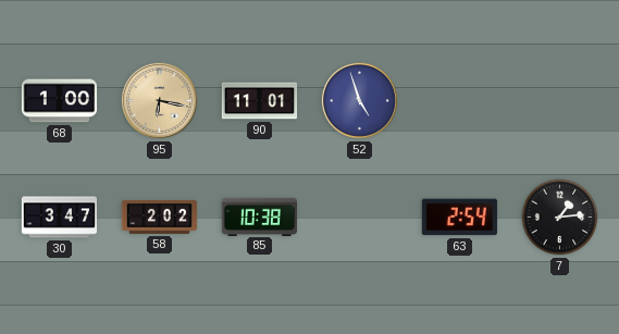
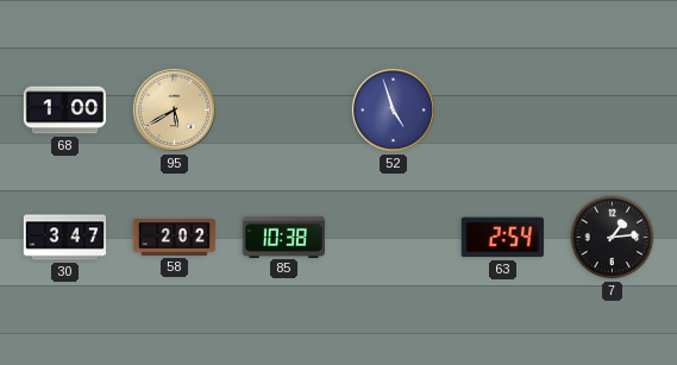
95: 6:17 -> 5:40 (174, 109)
90: 11:01 -> none (260, 101)
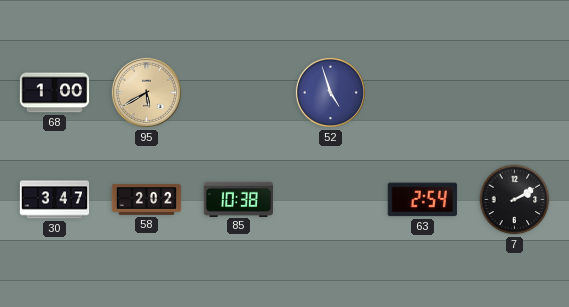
7: 1:14 -> 2:10 (515, 200)
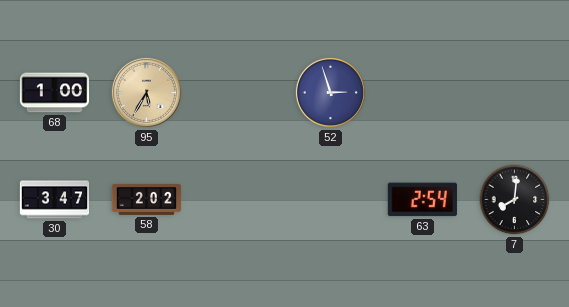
95: 5:40 -> 5:35 (146, 92)
52: 4:57 -> 2:57 (330, 92)
85: 10:38 -> none (238, 199)
7: 2:10 -> 8:01 (515, 200)
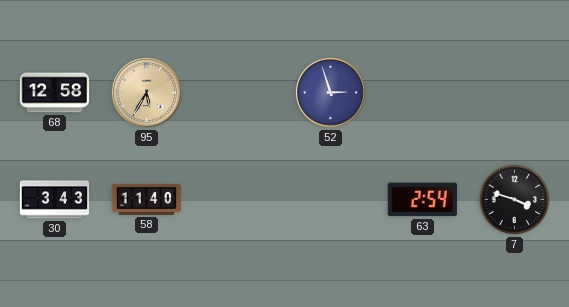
68: 1:00 -> 12:58 (55, 93)
30: 3:47 -> 3:43 (55, 200)
58: 2:02 -> 11:40 (147, 199)
7: 8:01 -> 3:48 (515, 200)
